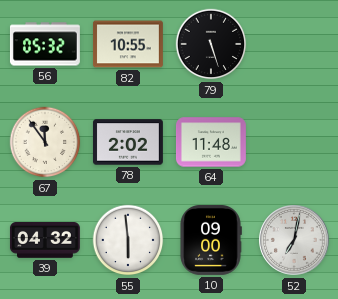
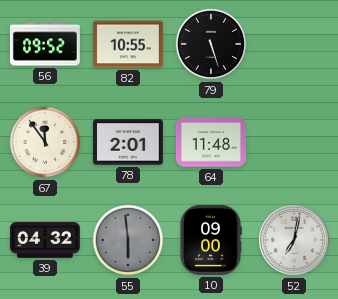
56: 05:32 -> 09:52 (45, 44)
78: 2:02 -> 2:01 (128, 142)
55 dial: white -> grey (128, 240)
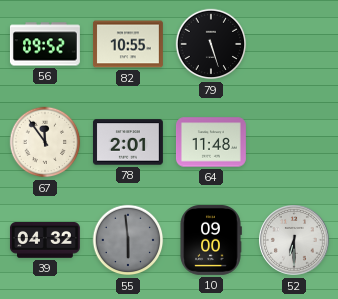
52: 7:02 -> 6:30 (295, 241)
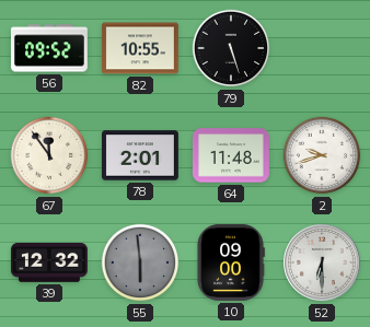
2: none -> 9:42 (322, 155)
39: 04:32 -> 12:32 (49, 264)
